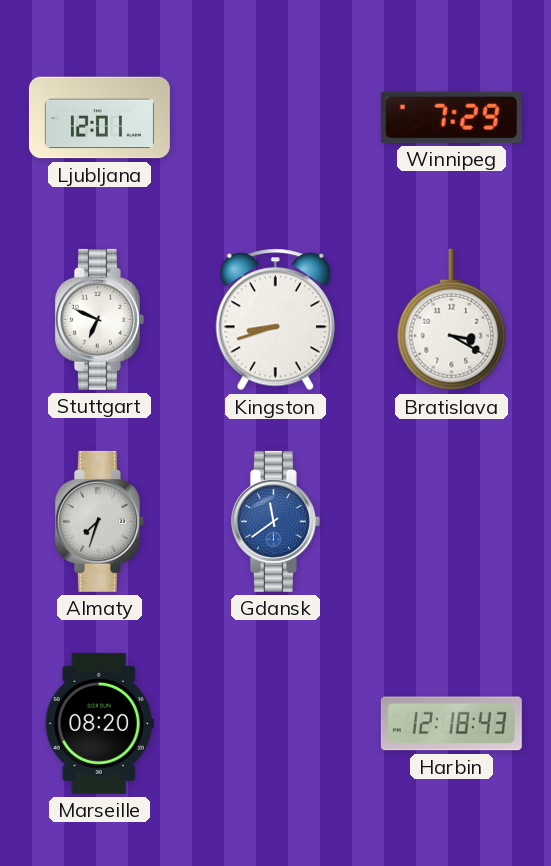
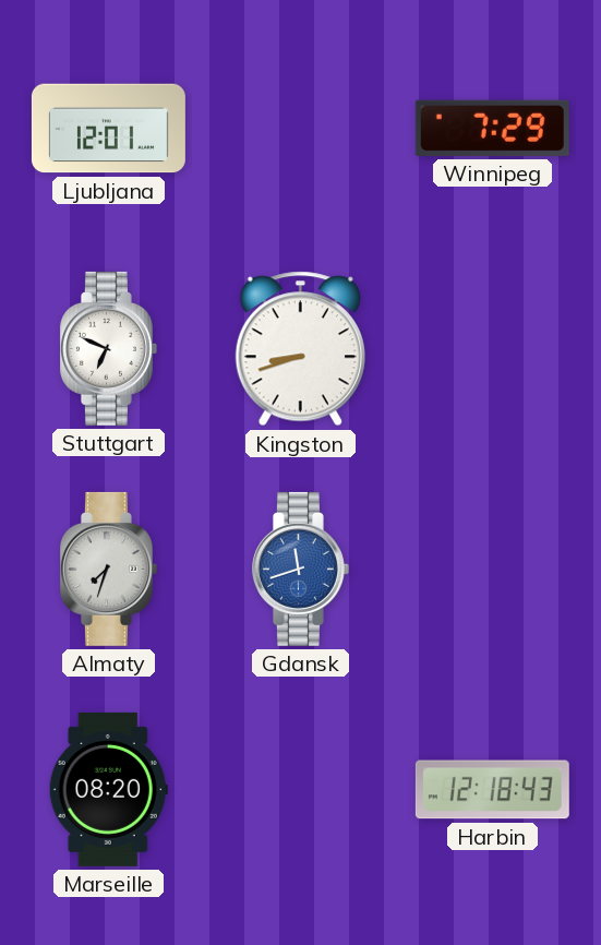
Bratislava: 3:20 -> none (452, 320)
Gdansk: 11:39 -> 11:42 (300, 569)
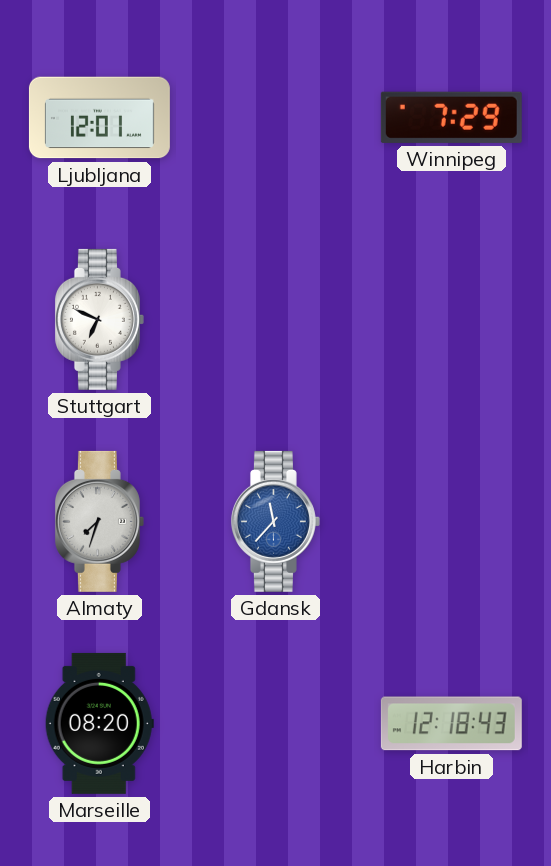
Kingston: 8:42 -> none (300, 349)
Gdansk: 11:42 -> 11:37 (275, 521)
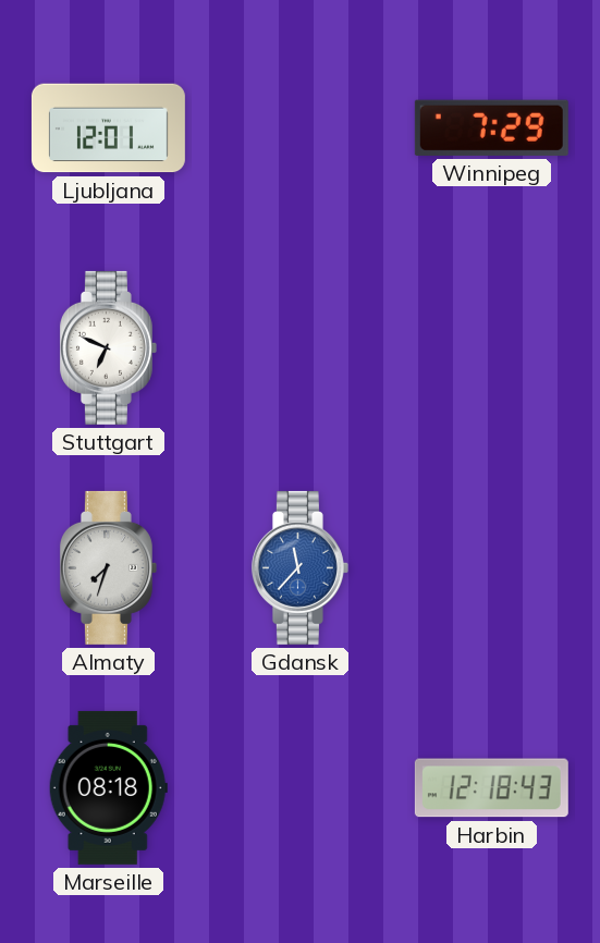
Marseille: 08:20 -> 08:18 (108, 787)
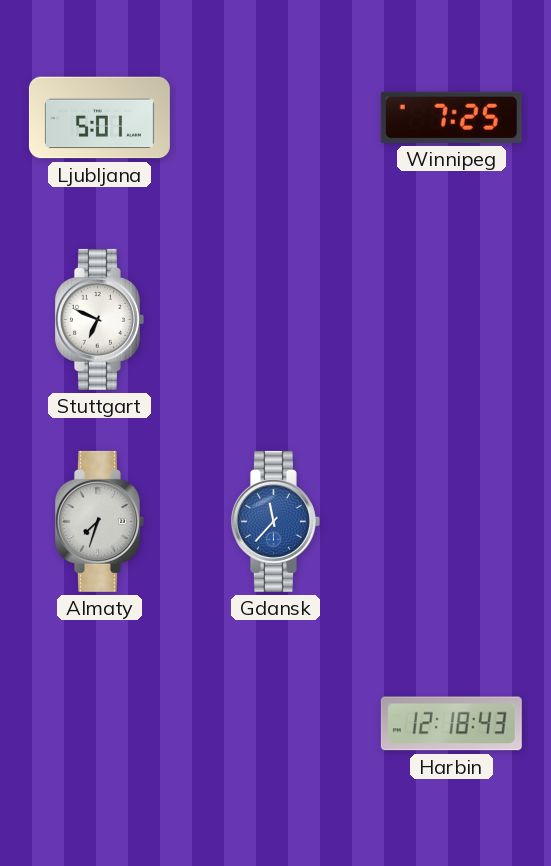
Ljubljana: 12:01 -> 5:01 (99, 118)
Winnipeg: 7:29 -> 7:25 (451, 117)
Marseille: 08:18 -> none (108, 787)
